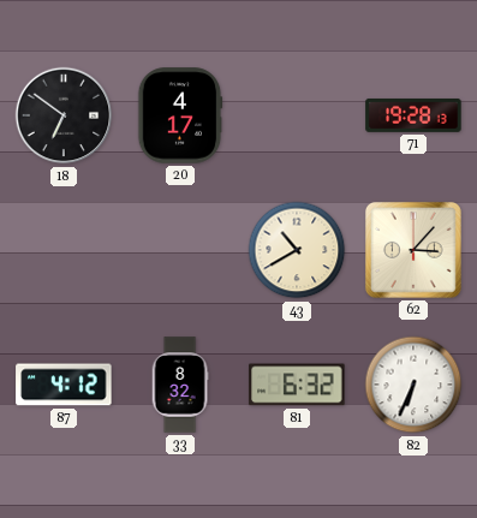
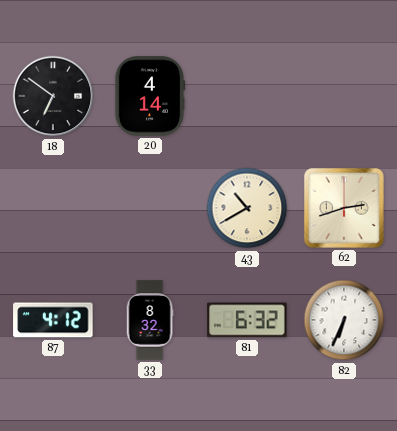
20: 4:17 -> 4:14 (150, 96)
71: 19:28 -> none (413, 115)
62: 3:07 -> 2:42 (344, 208)
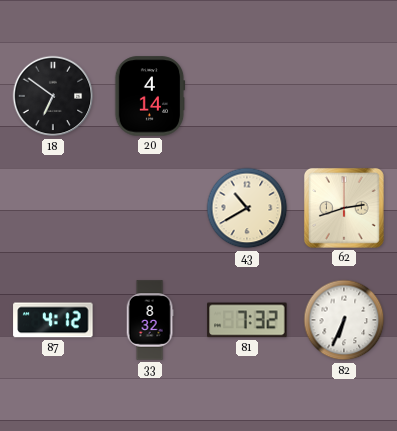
81: 6:32 -> 7:32 (247, 320)
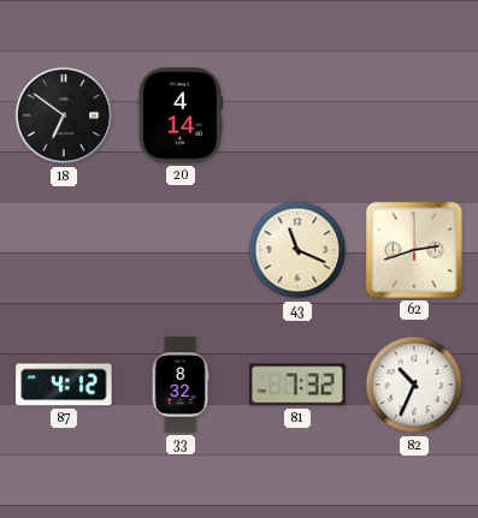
43: 10:40 -> 11:19 (297, 250)
82: 6:34 -> 10:34 (414, 385)
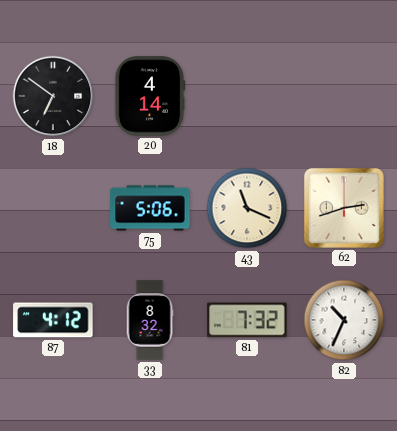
75: none -> 5:06 (150, 208)
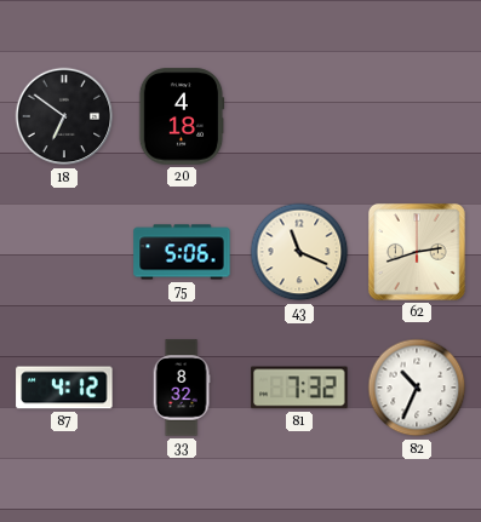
20: 4:14 -> 4:18 (182, 116)
